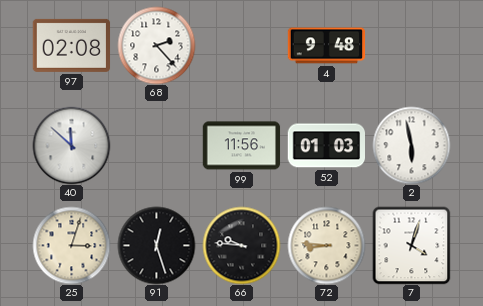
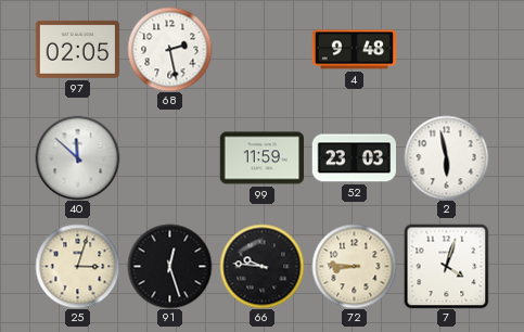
97: 02:08 -> 02:05 (77, 49)
68: 2:23 -> 2:28 (169, 49)
99: 11:56 -> 11:59 (261, 158)
52: 01:03 -> 23:03 (354, 158)
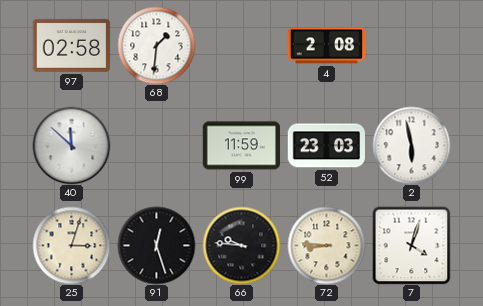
97: 02:05 -> 02:58 (71, 45)
68: 2:28 -> 1:31 (156, 45)
4: 9:48 -> 2:08 (326, 46)
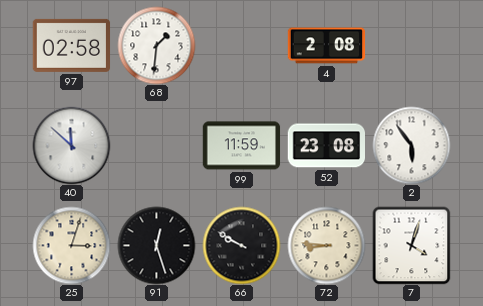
52: 23:03 -> 23:08 (326, 146)
2: 5:58 -> 5:54 (411, 145)
66: 9:46 -> 9:50 (241, 245)
